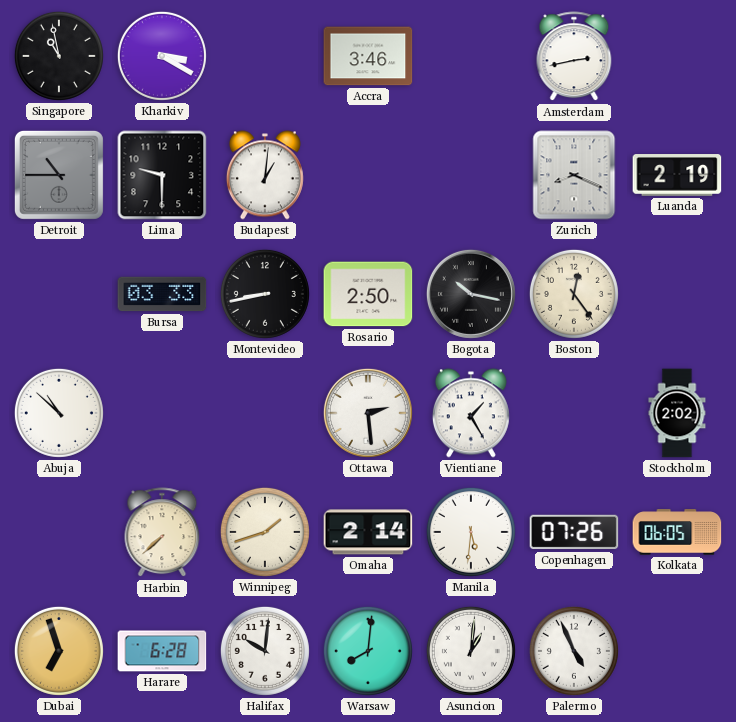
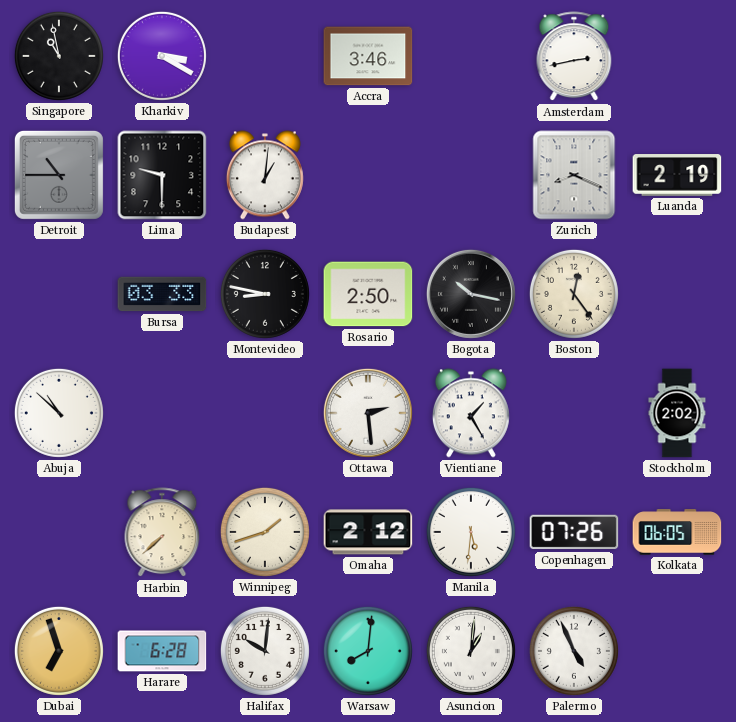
Montevideo: 8:43 -> 8:47 (265, 294)
Omaha: 2:14 -> 2:12 (368, 532)
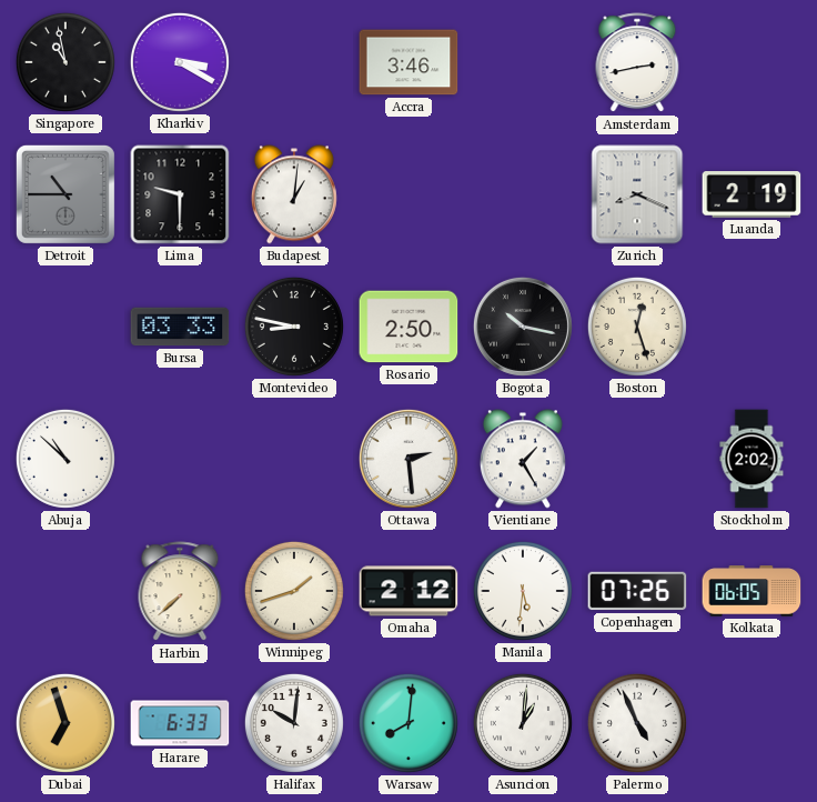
Boston: 12:24 -> 12:27 (637, 327)
Harare: 6:28 -> 6:33 (180, 723)
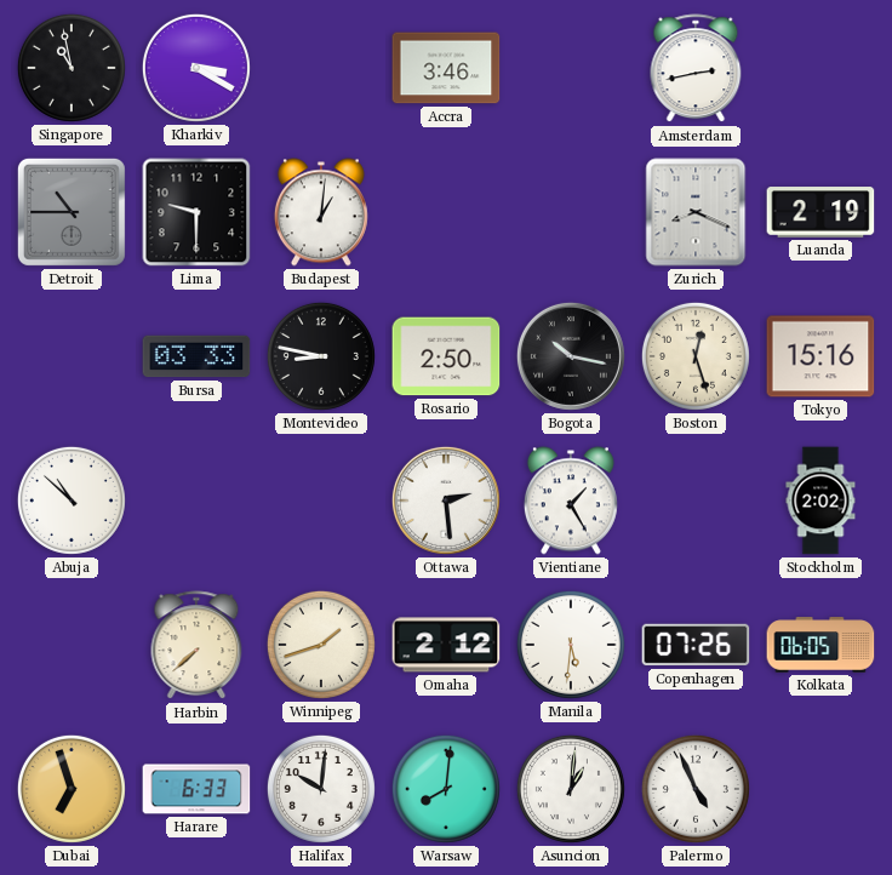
Tokyo: none -> 15:16 (820, 356)
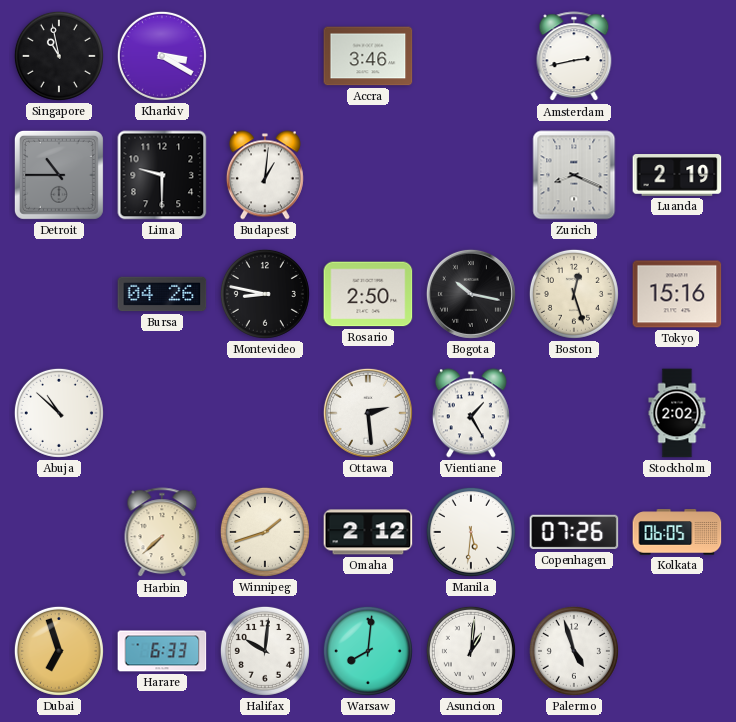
Bursa: 03:33 -> 04:26 (162, 294)
Palermo: 4:56 -> 4:57 (574, 651)
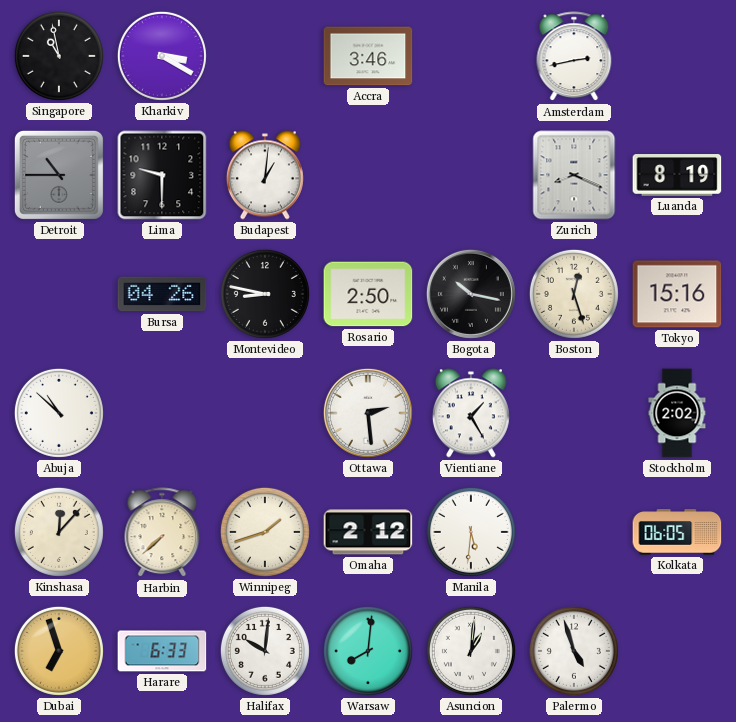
Luanda: 2:19 -> 8:19 (677, 175)
Kinshasa: none -> 12:07 (59, 532)
Copenhagen: 07:26 -> none (574, 532)
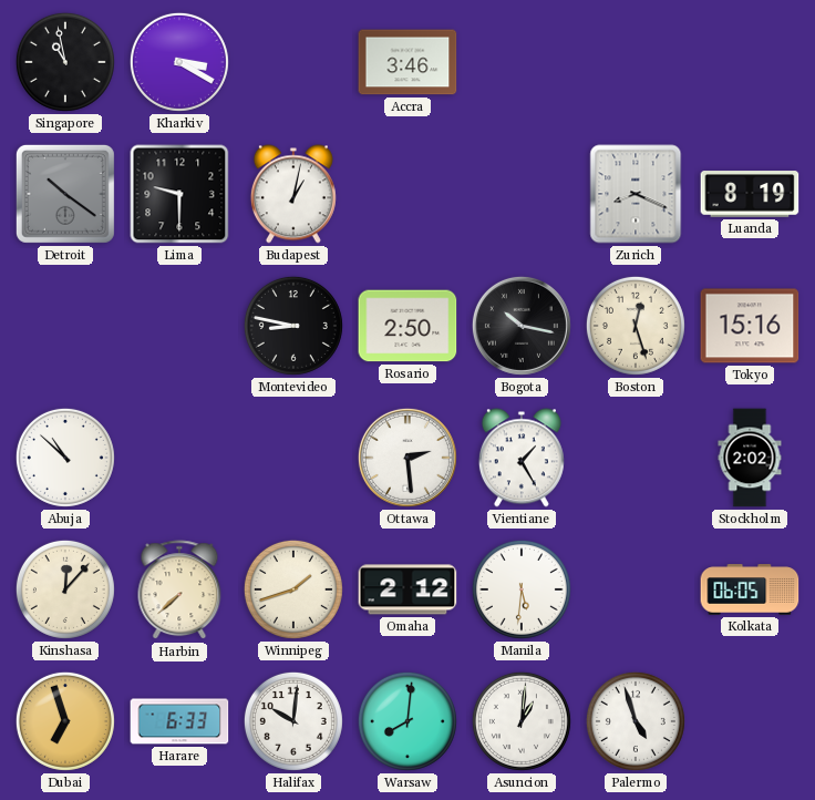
Amsterdam: 2:43 -> none (574, 57)
Detroit: 10:45 -> 10:21 (65, 194)
Budapest: 1:01 -> 1:02 (293, 194)
Bursa: 04:26 -> none (162, 294)
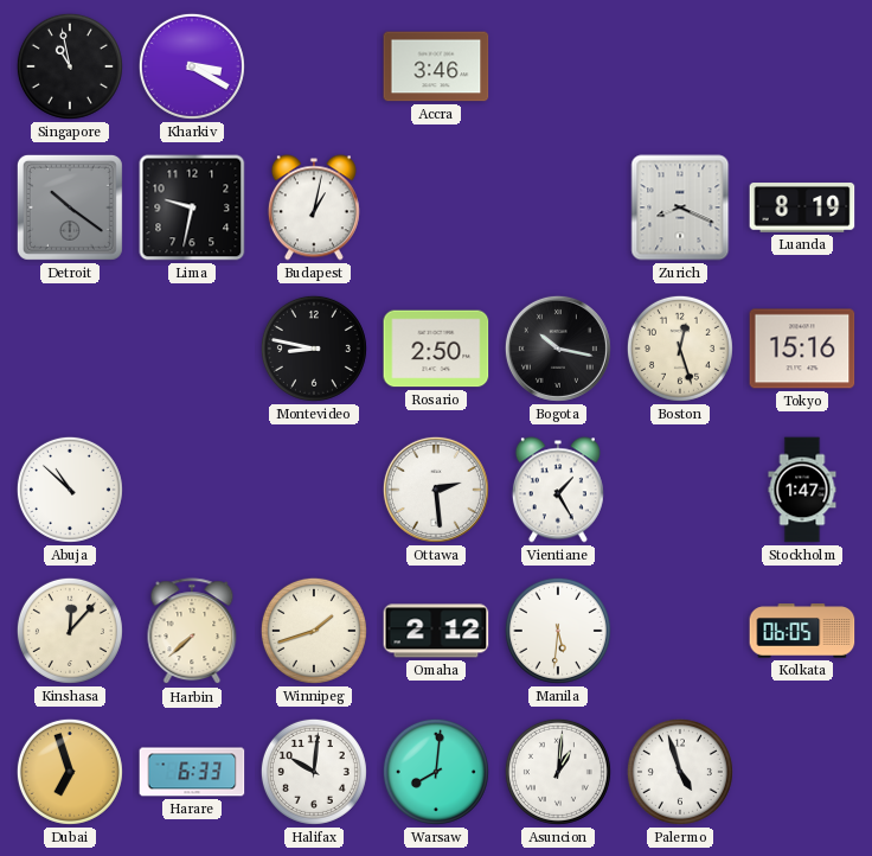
Lima: 9:30 -> 9:32 (192, 207)
Stockholm: 2:02 -> 1:47 (802, 490)
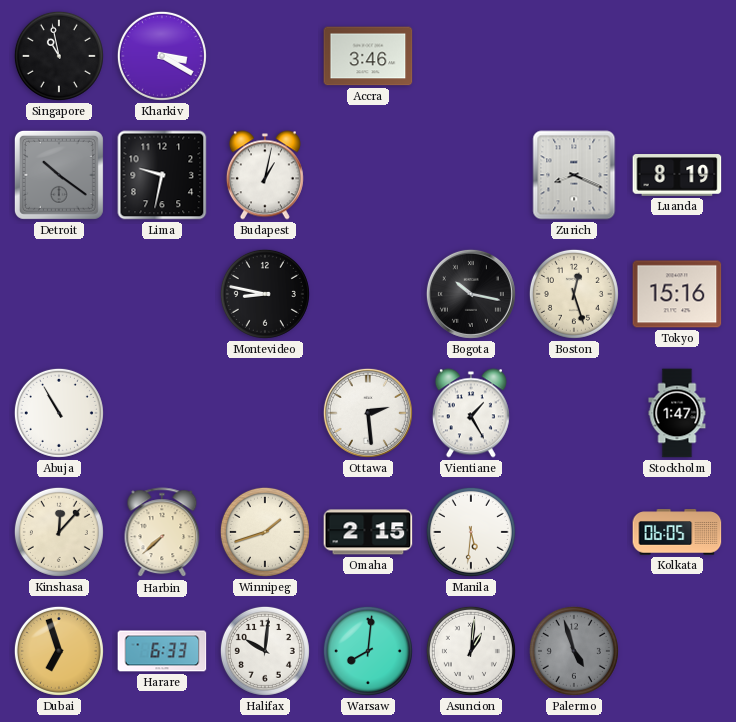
Rosario: 2:50 -> none (436, 349)
Abuja: 10:52 -> 10:55 (59, 413)
Omaha: 2:12 -> 2:15 (368, 532)
Palermo dial: white -> grey (574, 651)
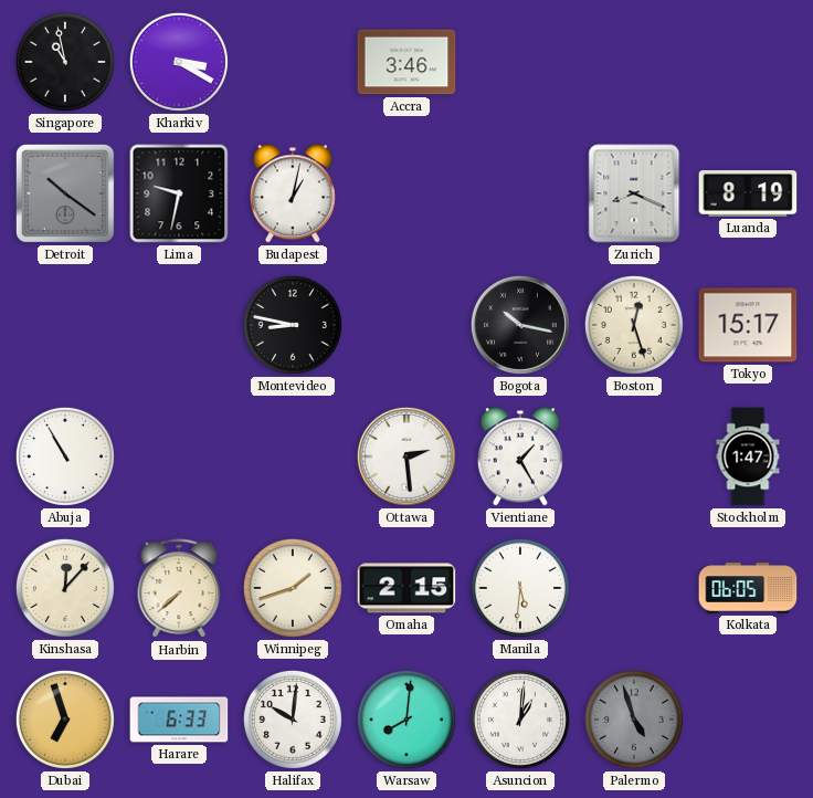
Tokyo: 15:16 -> 15:17 (748, 325)
